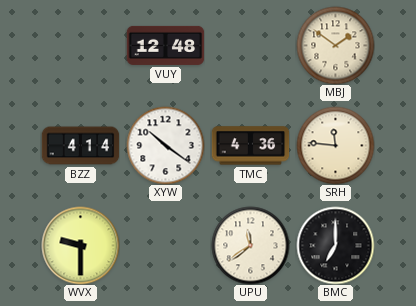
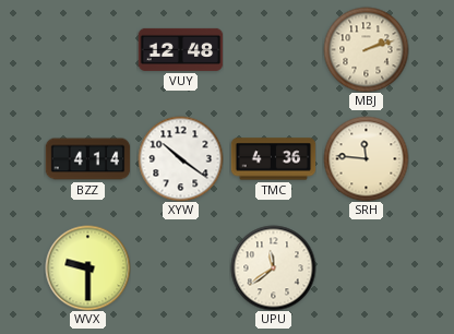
MBJ: 1:51 -> 2:12 (366, 49)
BMC: 7:00 -> none (335, 245)
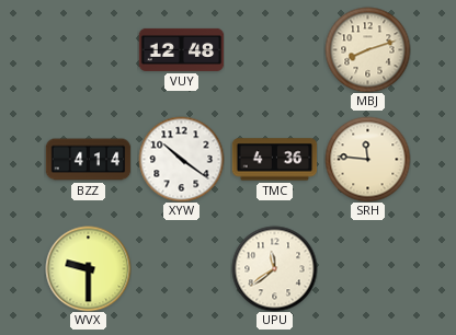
MBJ: 2:12 -> 8:12 (367, 49)
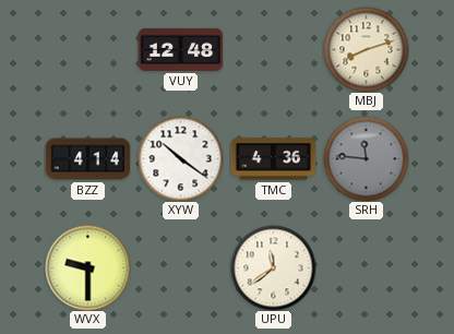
SRH dial: cream -> grey (366, 158)
